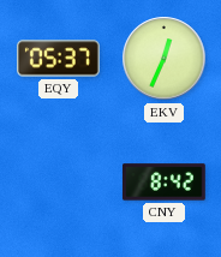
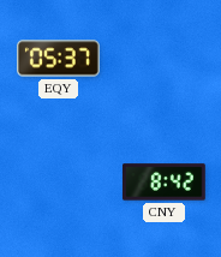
EKV: 12:34 -> none (165, 59)
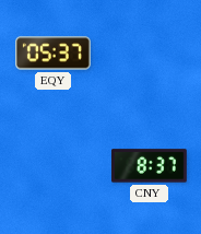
CNY: 8:42 -> 8:37 (149, 166)
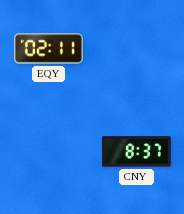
EQY: 05:37 -> 02:11 (49, 49)
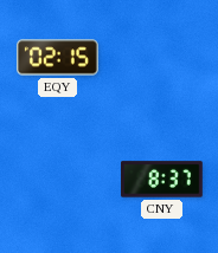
EQY: 02:11 -> 02:15 (58, 58)
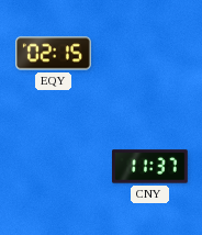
CNY: 8:37 -> 11:37 (149, 167)
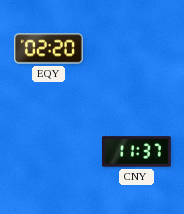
EQY: 02:15 -> 02:20 (49, 49)
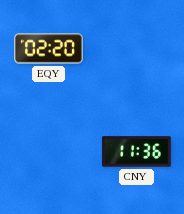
CNY: 11:37 -> 11:36 (136, 152)
